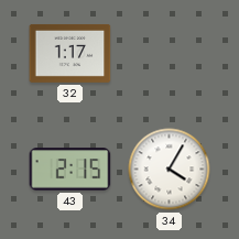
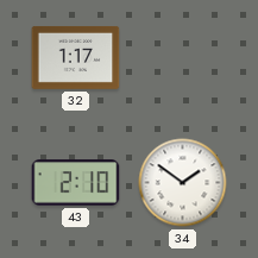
43: 2:15 -> 2:10 (76, 183)
34: 4:05 -> 1:51 (183, 183)
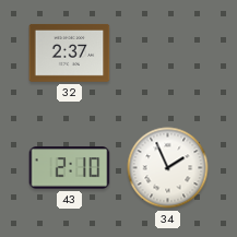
32: 1:17 -> 2:37 (70, 52)
34: 1:51 -> 1:56 (168, 168)
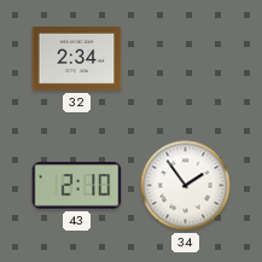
32: 2:37 -> 2:34 (77, 58)
34: 1:56 -> 1:54 (186, 186)
